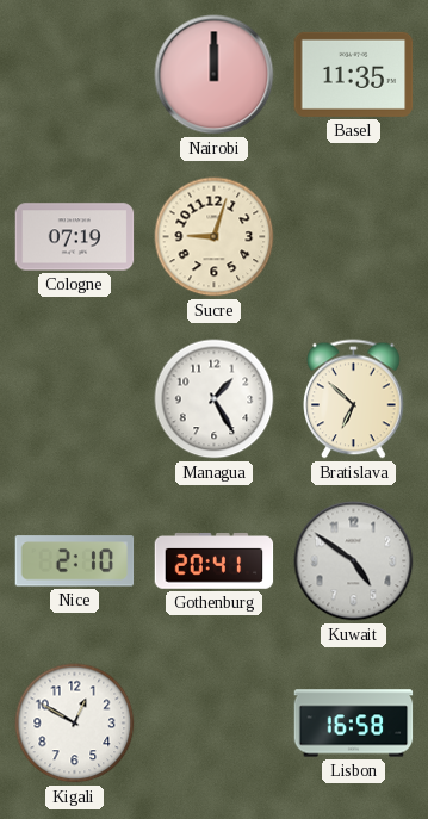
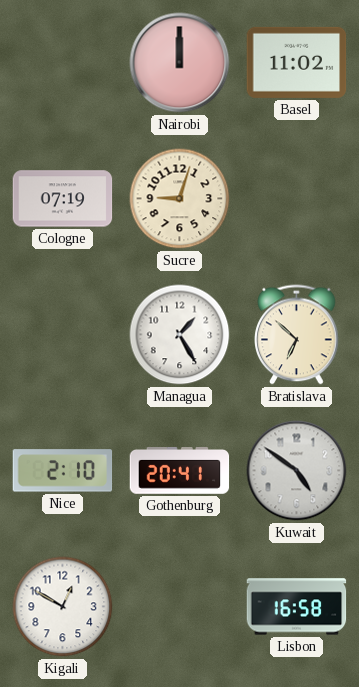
Basel: 11:35 -> 11:02 (297, 62)
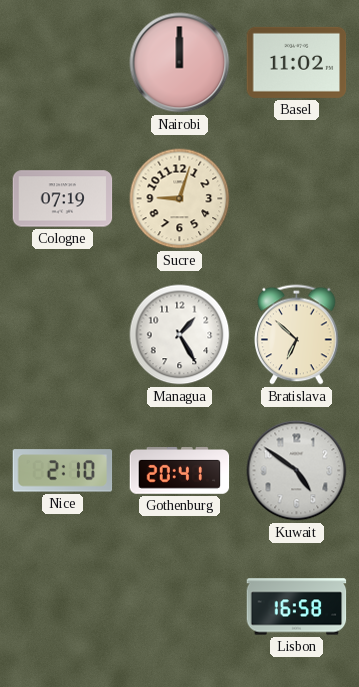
Kigali: 12:50 -> none (63, 607)
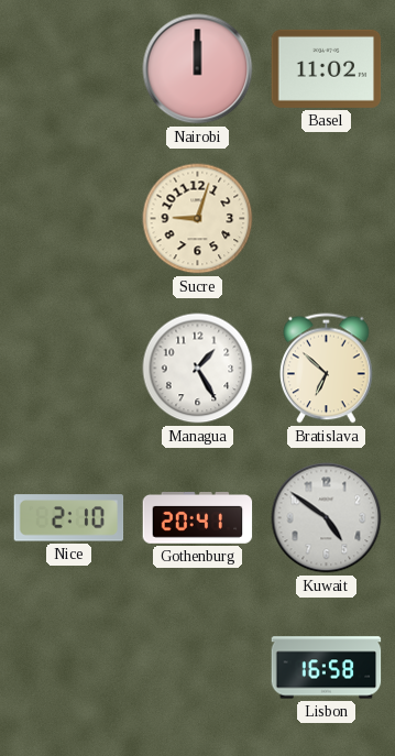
Cologne: 07:19 -> none (63, 199)
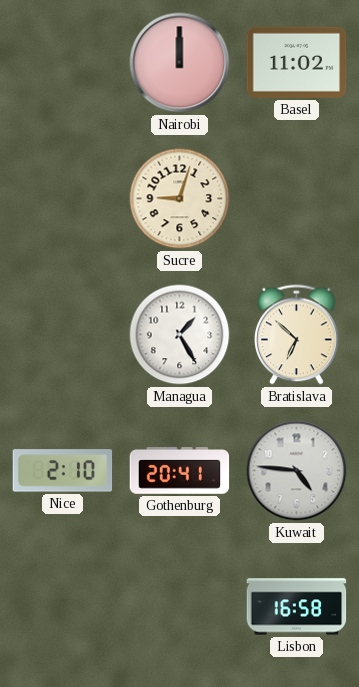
Kuwait: 4:51 -> 4:46 (297, 471)
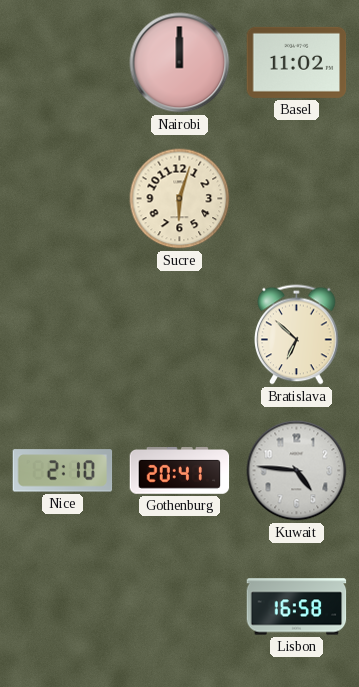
Sucre: 9:03 -> 6:03 (180, 199)
Managua: 1:25 -> none (180, 335)
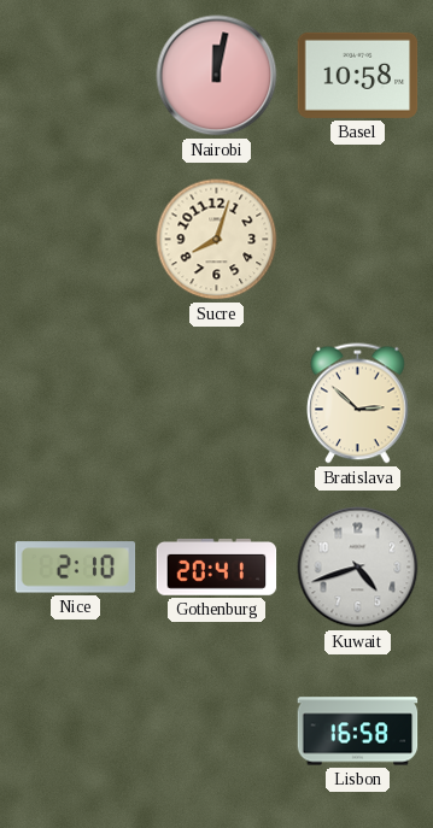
Nairobi: 12:00 -> 12:02 (217, 76)
Basel: 11:02 -> 10:58 (358, 75)
Sucre: 6:03 -> 8:03 (217, 240)
Bratislava: 6:52 -> 2:52 (358, 404)
Kuwait: 4:46 -> 4:42 (358, 568)
